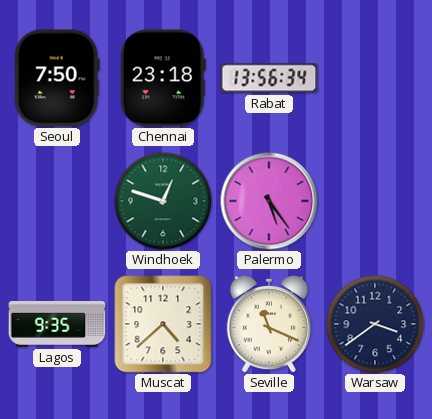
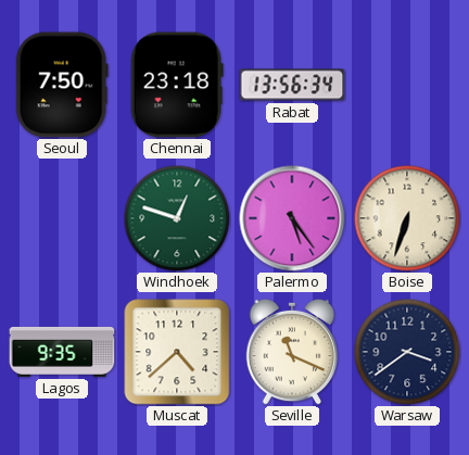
Boise: none -> 6:33 (407, 218)
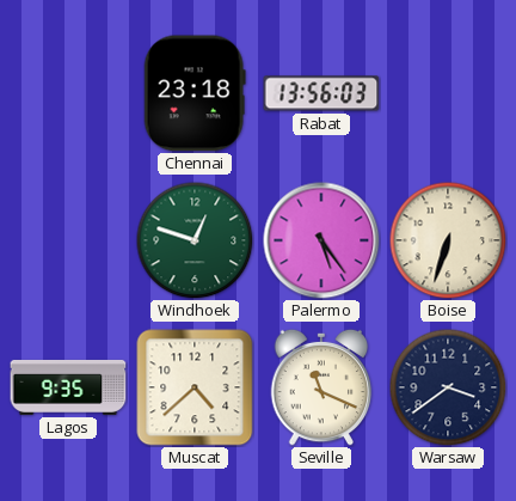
Seoul: 7:50 -> none (62, 85)
Rabat: 13:56:34 -> 13:56:03 (321, 93)
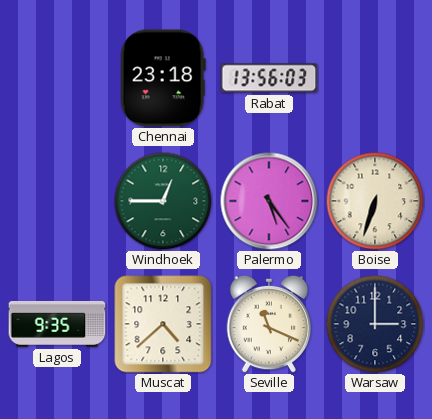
Windhoek: 12:48 -> 12:45 (163, 201)
Warsaw: 3:39 -> 3:00 (375, 324)
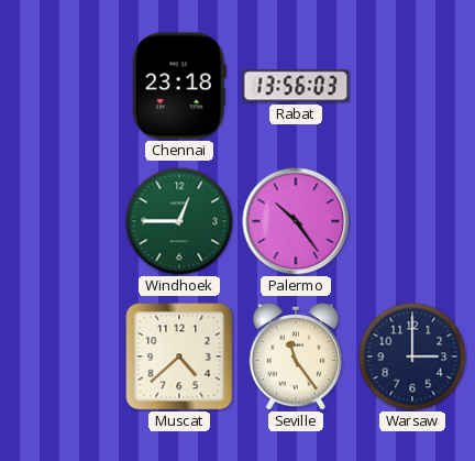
Palermo: 5:24 -> 10:24 (296, 221)
Boise: 6:33 -> none (375, 201)
Lagos: 9:35 -> none (57, 324)
Seville: 11:19 -> 11:24 (296, 356)
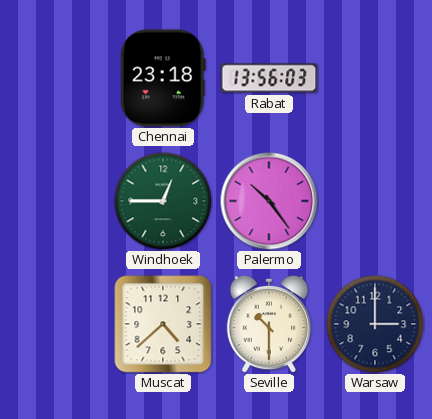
Seville: 11:24 -> 10:30 (269, 324)
